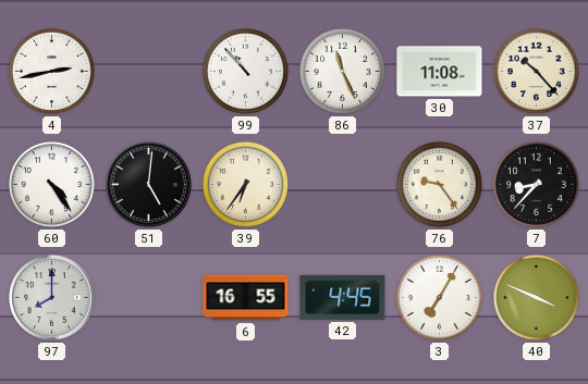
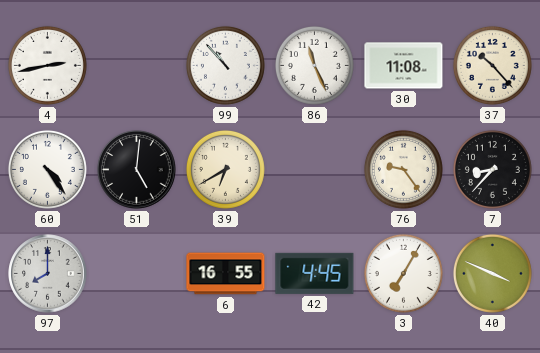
39: 6:36 -> 6:40 (225, 169)
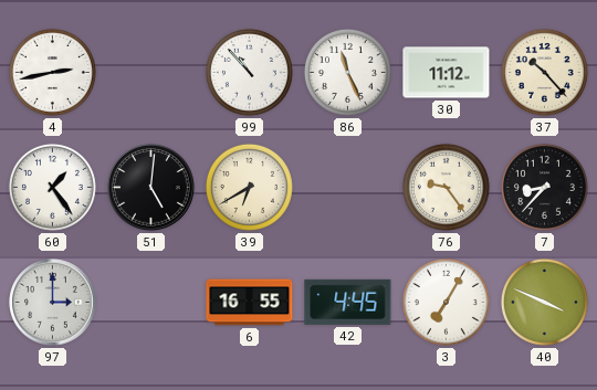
30: 11:08 -> 11:12 (447, 73)
60: 4:24 -> 1:24 (52, 187)
97: 8:00 -> 3:00 (53, 303)
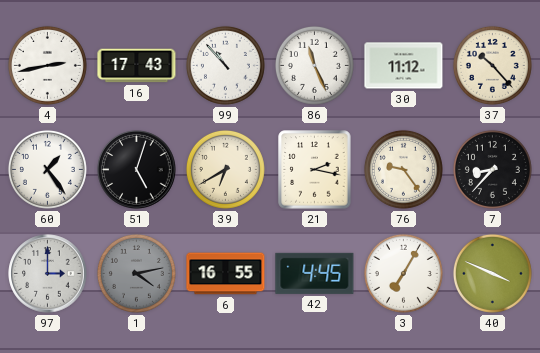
16: none -> 17:43 (137, 66)
51: 5:01 -> 5:03 (137, 170)
21: none -> 2:17 (315, 170)
1: none -> 4:13 (136, 273)
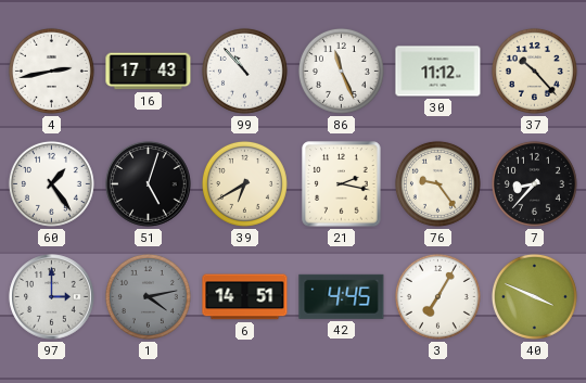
6: 16:55 -> 14:51 (245, 297)
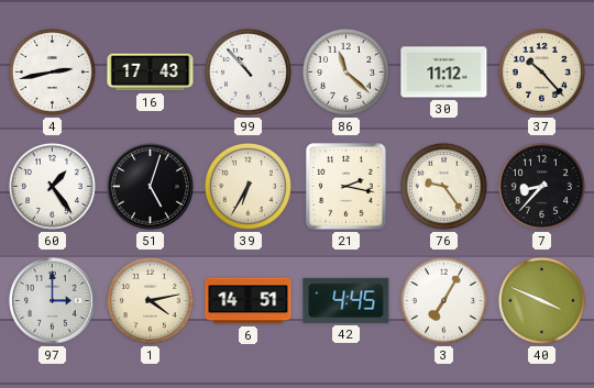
86: 11:26 -> 11:22 (345, 71)
39: 6:40 -> 6:35 (248, 186)
1 dial: grey -> cream (150, 300)
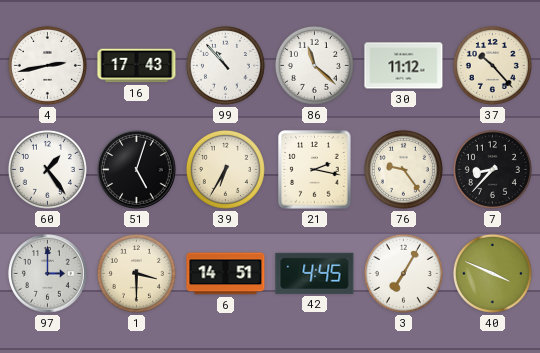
1: 4:13 -> 3:30 (136, 273)
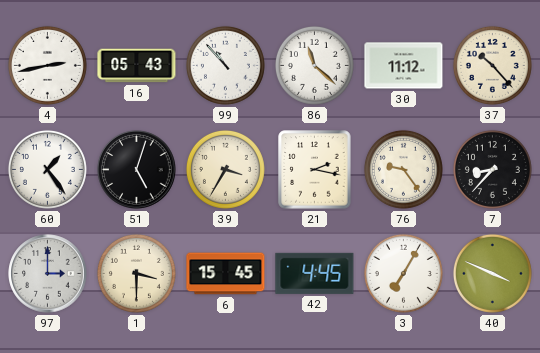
16: 17:43 -> 05:43 (137, 66)
39: 6:35 -> 3:35 (225, 169)
6: 14:51 -> 15:45 (226, 274)
